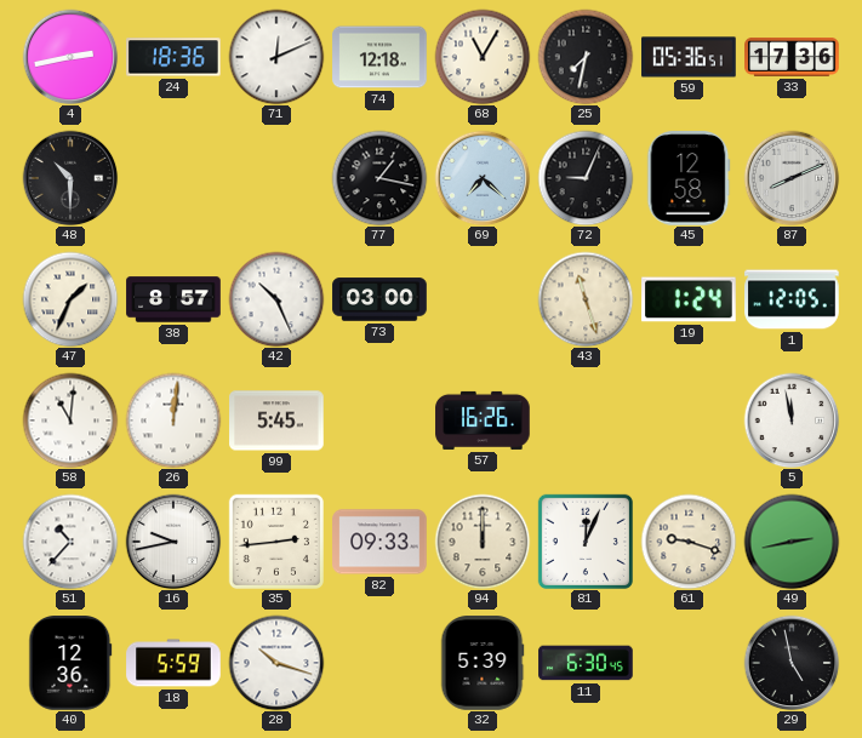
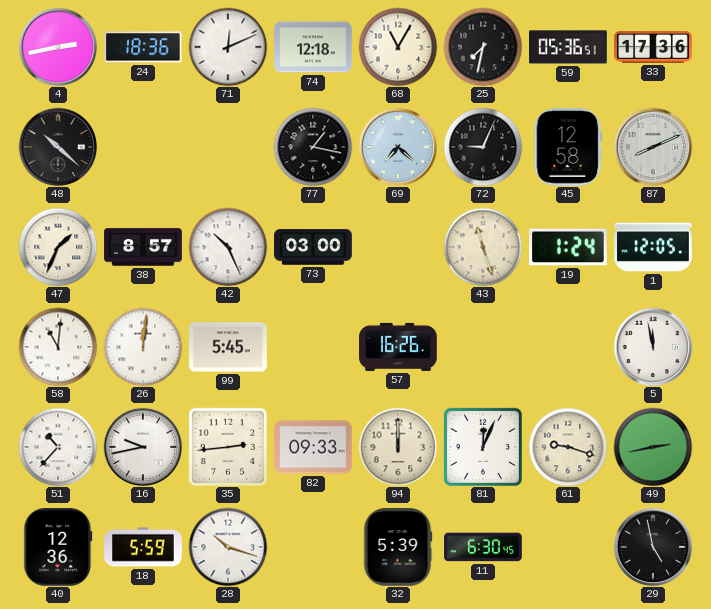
48: 10:30 -> 10:22 (58, 147)
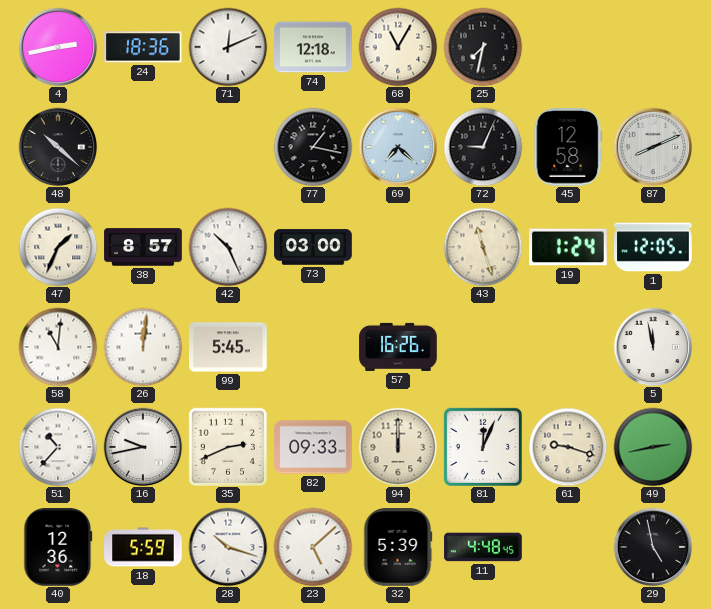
59: 05:36 -> none (568, 47)
33: 17:36 -> none (653, 48)
35: 2:44 -> 2:41 (228, 447)
23: none -> 5:08 (313, 547)
11: 6:30 -> 4:48 (483, 547)
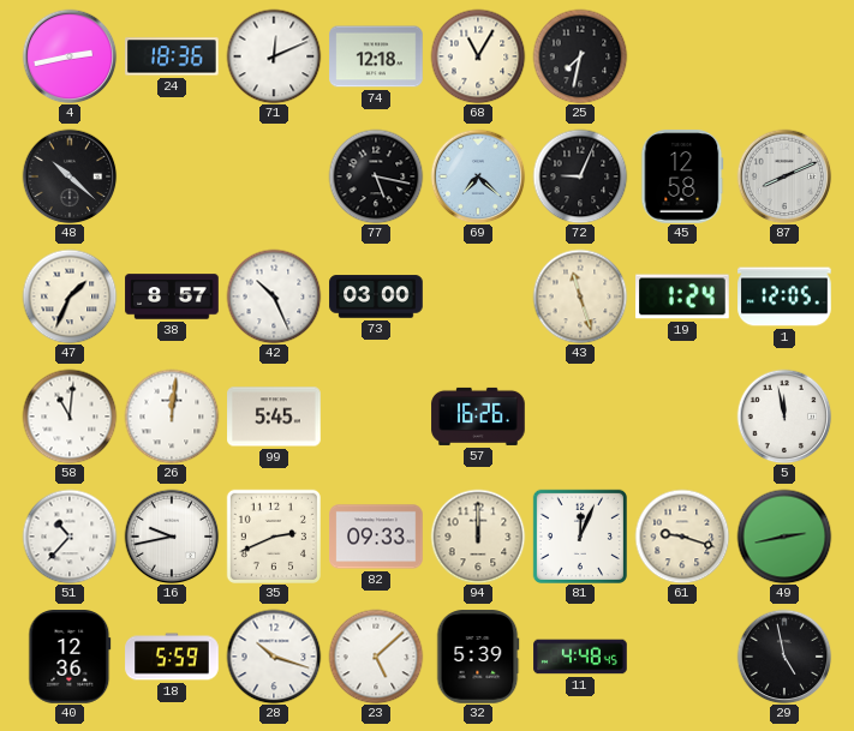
77: 1:17 -> 5:17 (376, 176)
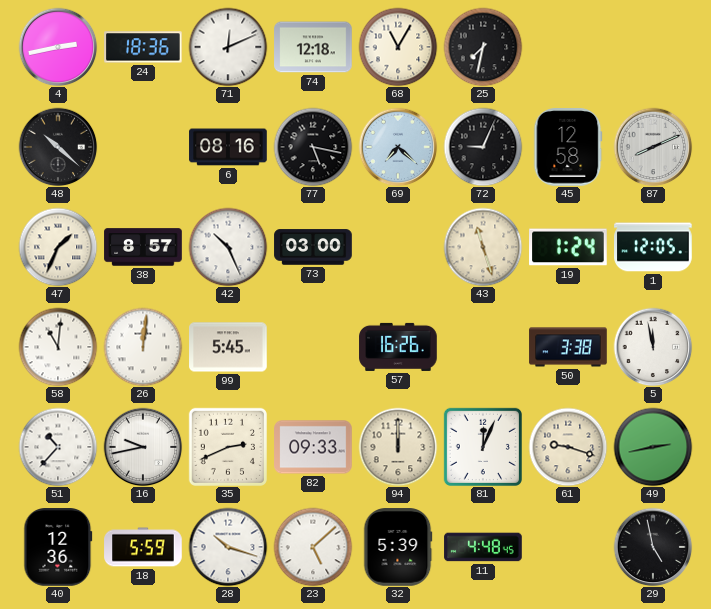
6: none -> 08:16 (228, 147)
50: none -> 3:38 (568, 347)
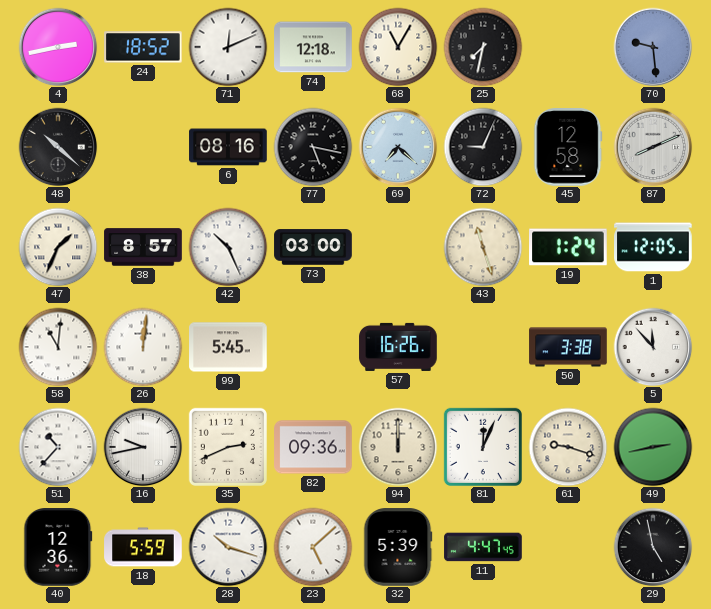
24: 18:36 -> 18:52 (143, 47)
70: none -> 9:29 (653, 47)
5: 11:58 -> 11:53 (653, 347)
82: 09:33 -> 09:36 (313, 447)
11: 4:48 -> 4:47 (483, 547)
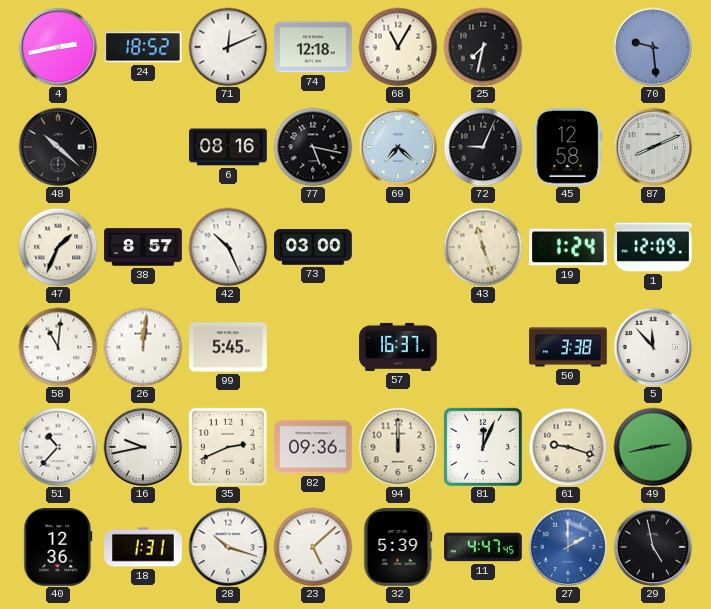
1: 12:05 -> 12:09 (653, 247)
57: 16:26 -> 16:37 (398, 347)
18: 5:59 -> 1:31 (143, 547)
27: none -> 2:00 (568, 547)
